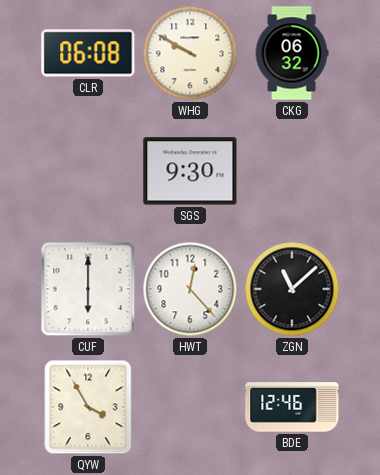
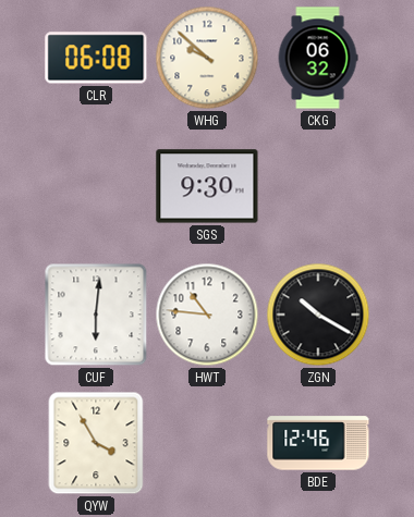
WHG: 9:50 -> 9:52 (207, 58)
CUF: 6:00 -> 6:01 (96, 315)
HWT: 12:23 -> 10:46 (207, 315)
ZGN: 11:08 -> 10:20 (318, 315)
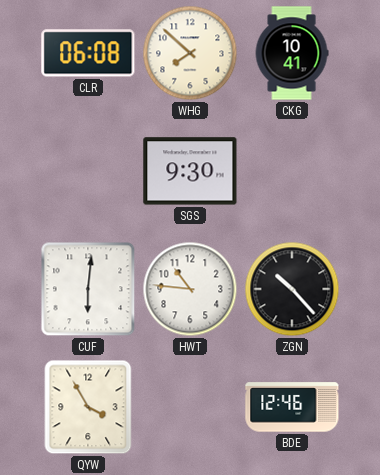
WHG: 9:52 -> 7:52 (190, 53)
CKG: 06:32 -> 10:41 (292, 53)
ZGN: 10:20 -> 10:23 (292, 289)
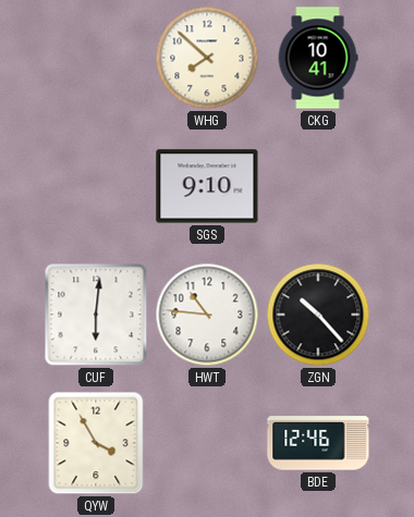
CLR: 06:08 -> none (88, 53)
SGS: 9:30 -> 9:10 (207, 186)
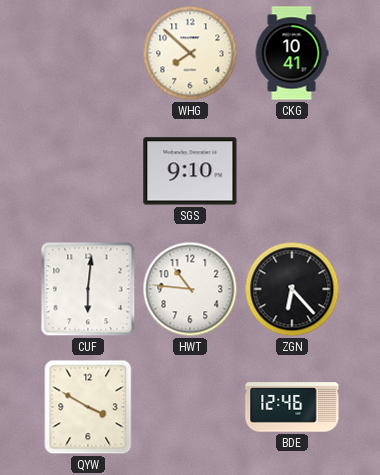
ZGN: 10:23 -> 6:23 (292, 289)
QYW: 3:55 -> 3:50 (88, 407)
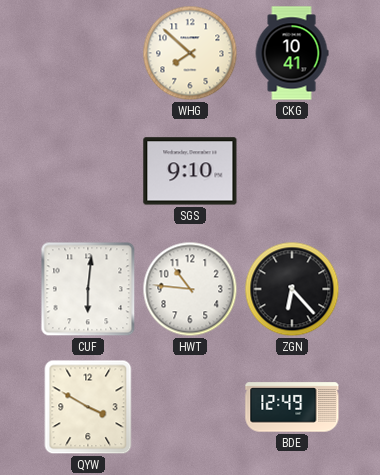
BDE: 12:46 -> 12:49 (292, 407)
